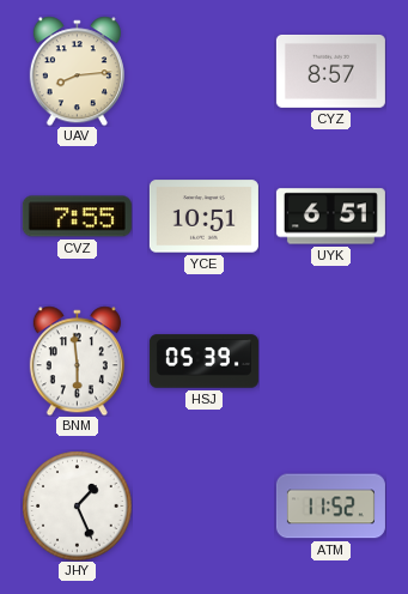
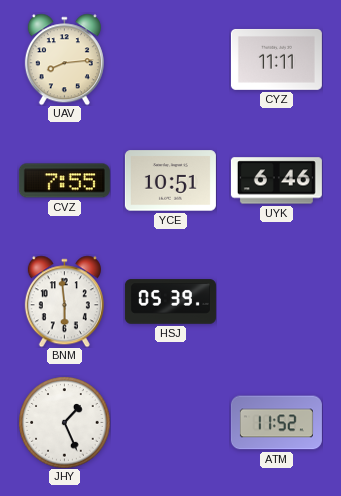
CYZ: 8:57 -> 11:11 (276, 59)
UYK: 6:51 -> 6:46 (276, 181)
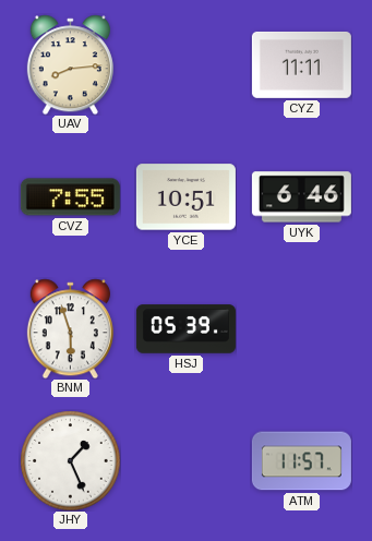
BNM: 5:59 -> 5:57 (70, 328)
ATM: 11:52 -> 11:57 (301, 461)
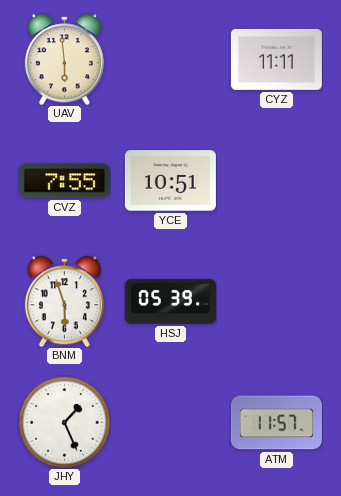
UAV: 8:14 -> 5:59 (64, 59)
UYK: 6:46 -> none (301, 197)
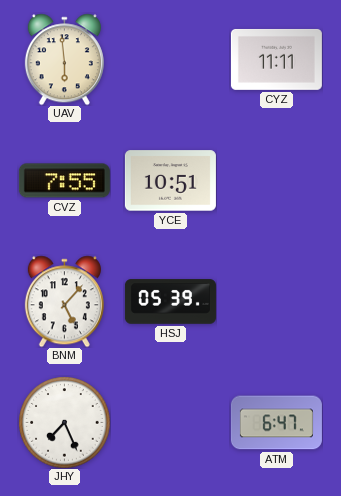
BNM: 5:57 -> 5:07 (64, 301)
JHY: 1:26 -> 7:26 (64, 422)
ATM: 11:57 -> 6:47 (276, 423)
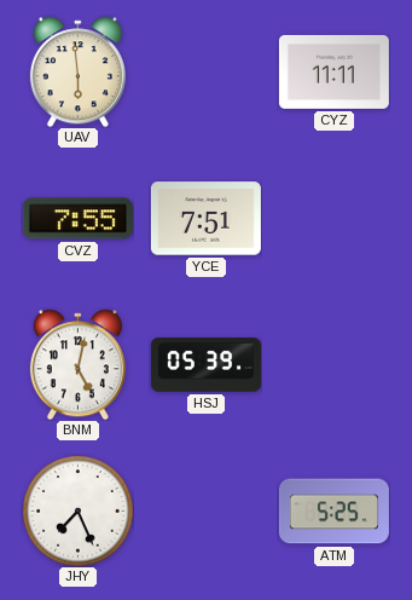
YCE: 10:51 -> 7:51 (205, 219)
BNM: 5:07 -> 5:02 (77, 364)
ATM: 6:47 -> 5:25 (333, 512)
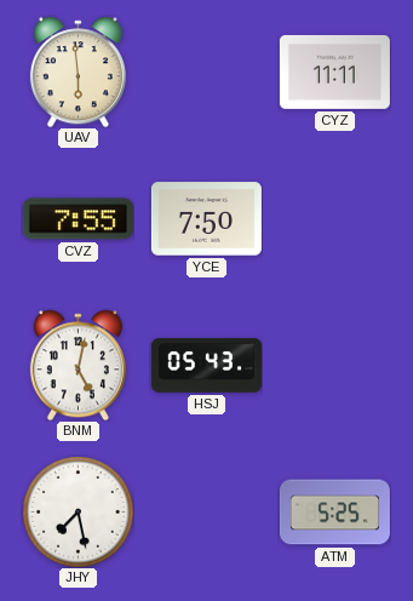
YCE: 7:51 -> 7:50 (206, 219)
HSJ: 05:39 -> 05:43 (206, 366)
JHY: 7:26 -> 7:28 (78, 511)
